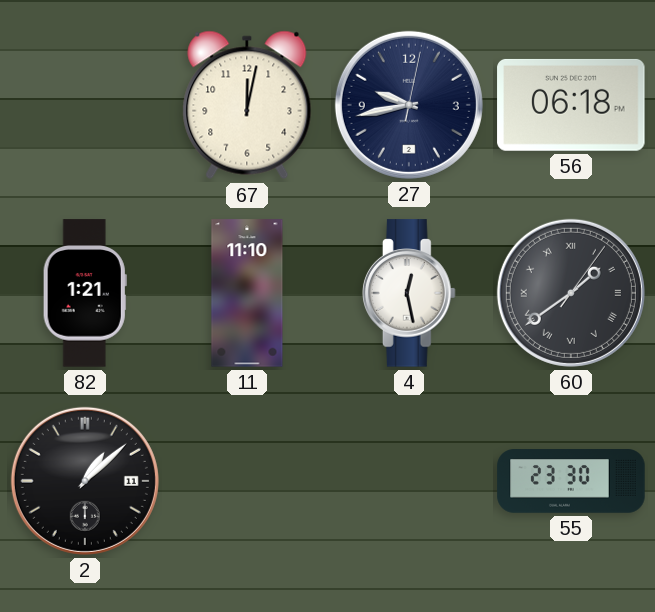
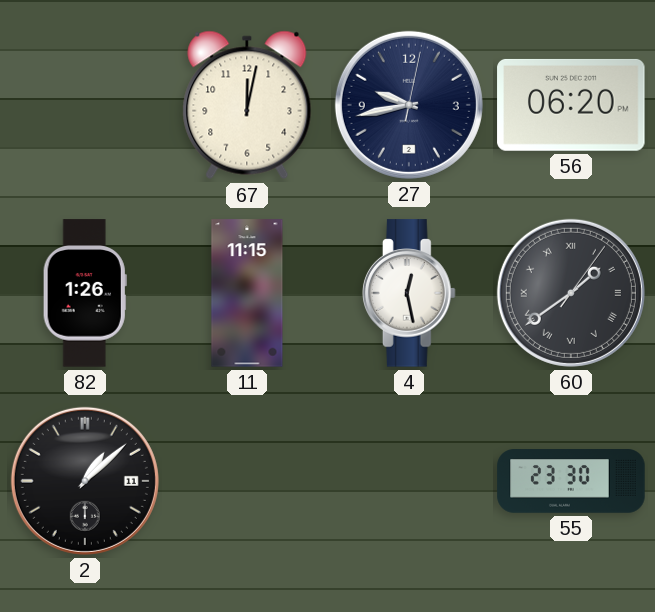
56: 06:18 -> 06:20 (571, 105)
82: 1:21 -> 1:26 (85, 293)
11: 11:10 -> 11:15 (247, 293)
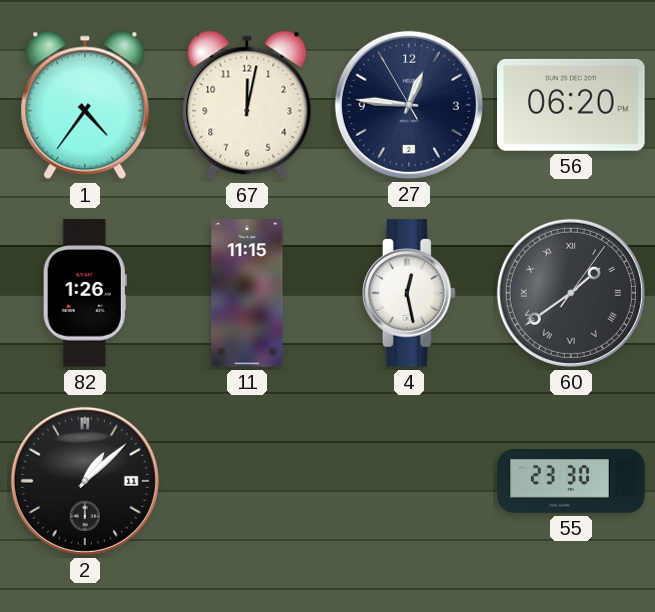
1: none -> 4:36 (85, 105)
27: 9:43 -> 12:45 (409, 105)
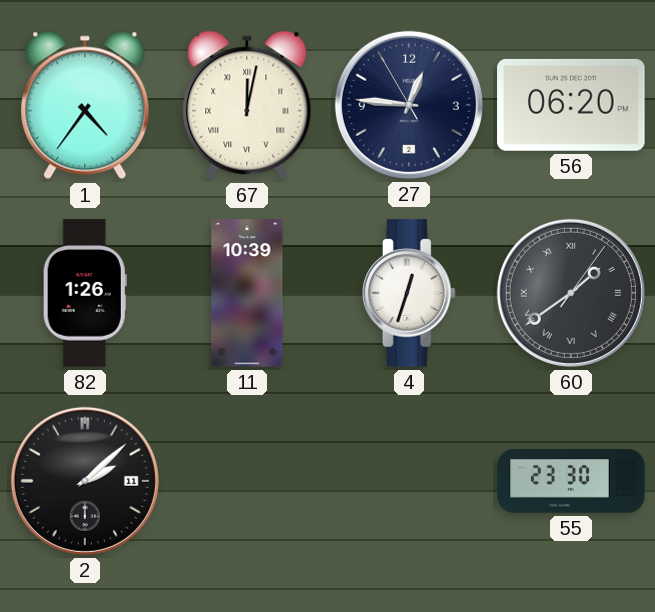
67 numerals: Arabic -> Roman (247, 105)
11: 11:15 -> 10:39 (247, 293)
4: 12:28 -> 12:33 (409, 293)
2: 1:08 -> 2:08 (85, 481)
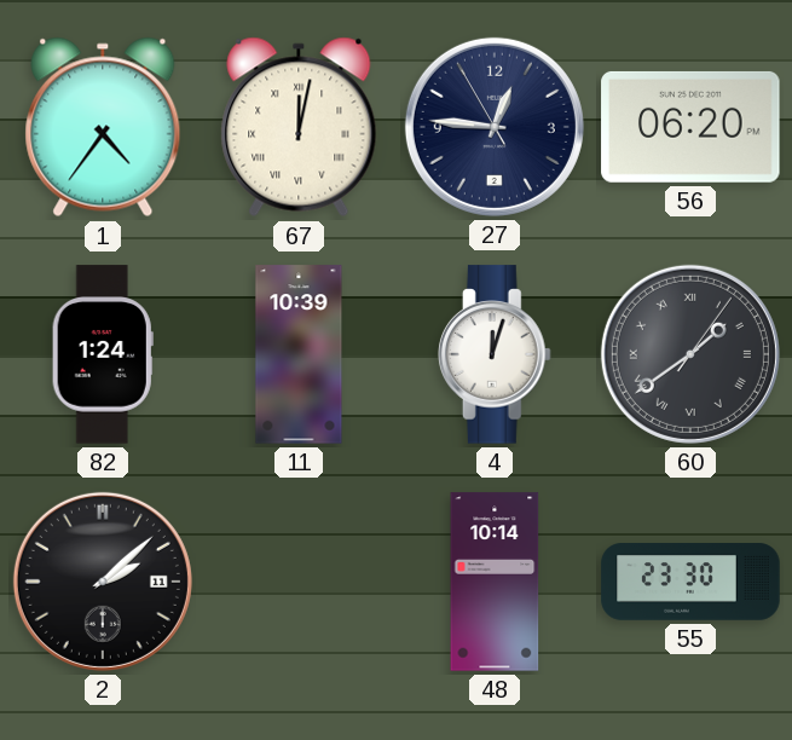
82: 1:26 -> 1:24 (103, 354)
4: 12:33 -> 12:03 (495, 354)
48: none -> 10:14 (495, 582)
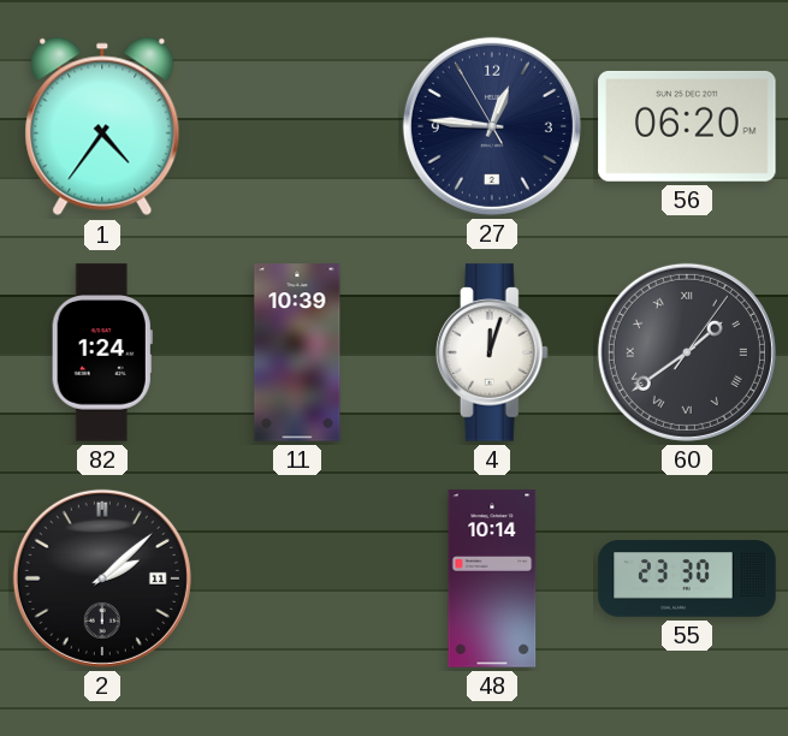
67: 12:02 -> none (299, 127)
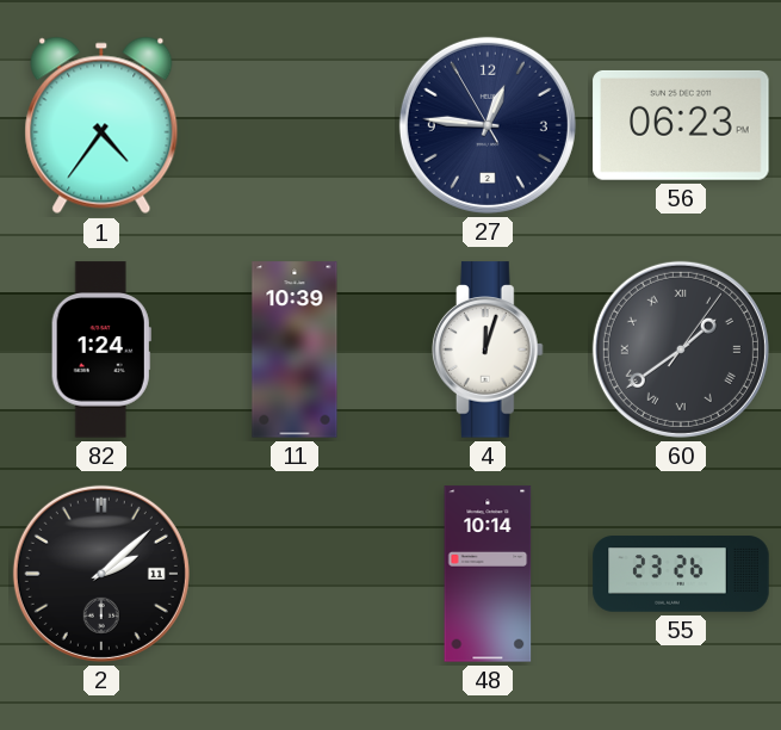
56: 06:20 -> 06:23 (681, 125)
55: 23:30 -> 23:26 (681, 574)
